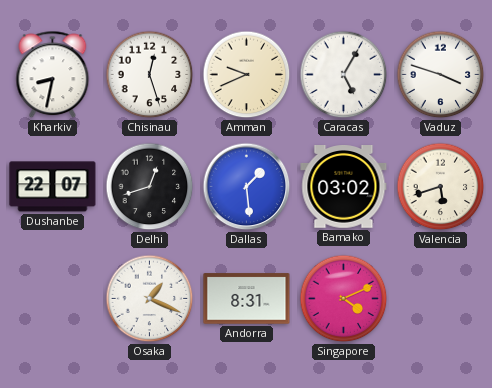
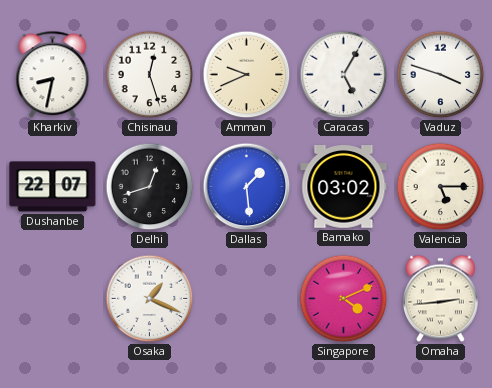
Valencia: 5:42 -> 5:15 (441, 187)
Andorra: 8:31 -> none (247, 299)
Omaha: none -> 2:44 (440, 299)
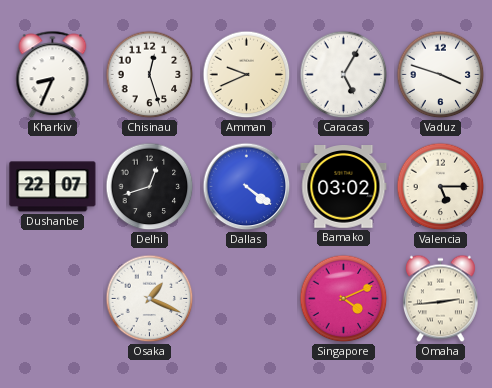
Kharkiv: 8:32 -> 8:34 (53, 75)
Dallas: 1:29 -> 4:21 (247, 187)
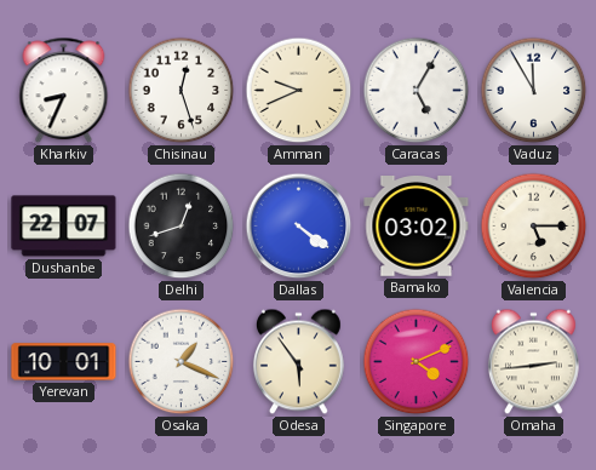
Vaduz: 3:48 -> 11:55 (534, 91)
Yerevan: none -> 10:01 (64, 362)
Odesa: none -> 5:54 (298, 362)
